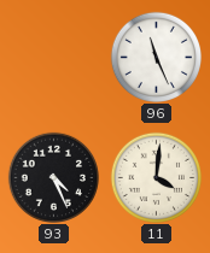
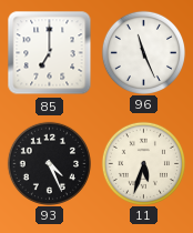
85: none -> 7:00 (50, 53)
11: 4:01 -> 5:33 (143, 163)
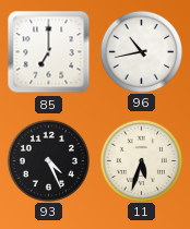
96: 11:26 -> 10:43 (141, 51)
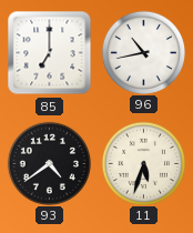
93: 4:26 -> 4:39 (49, 163)
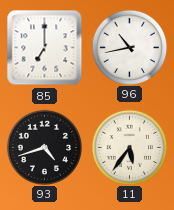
93: 4:39 -> 4:42 (44, 147)
11: 5:33 -> 5:36 (129, 147)
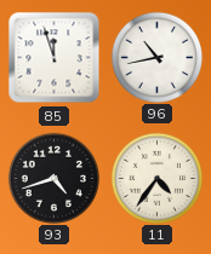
85: 7:00 -> 11:57 (55, 58)
11: 5:36 -> 4:36 (156, 178)
